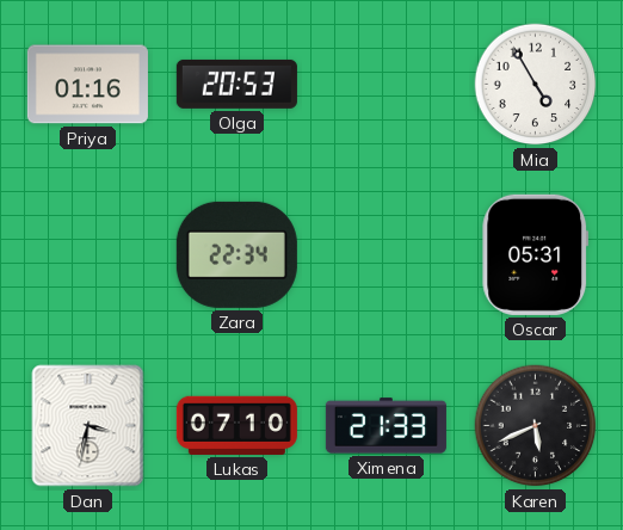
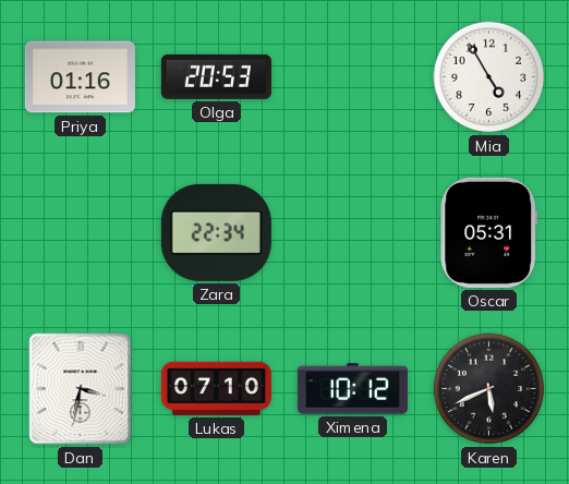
Ximena: 21:33 -> 10:12 (352, 389)
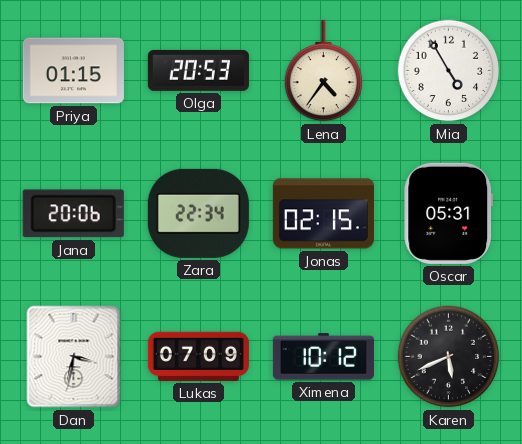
Priya: 01:16 -> 01:15 (73, 71)
Lena: none -> 4:36 (324, 71)
Jana: none -> 20:06 (73, 214)
Jonas: none -> 02:15 (323, 214)
Lukas: 07:10 -> 07:09 (198, 356)
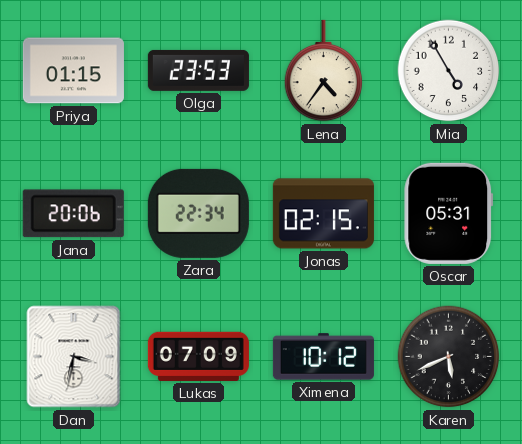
Olga: 20:53 -> 23:53 (198, 70)
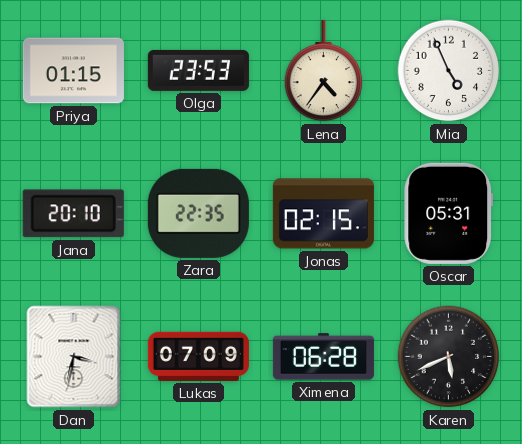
Mia: 4:55 -> 4:56 (449, 71)
Jana: 20:06 -> 20:10 (73, 214)
Zara: 22:34 -> 22:35 (198, 213)
Ximena: 10:12 -> 06:28 (323, 357)
